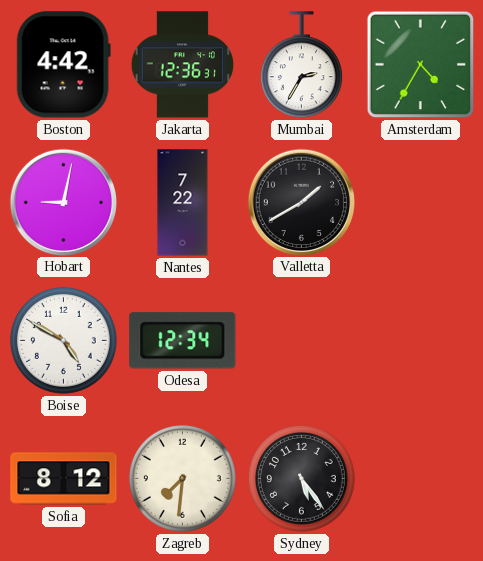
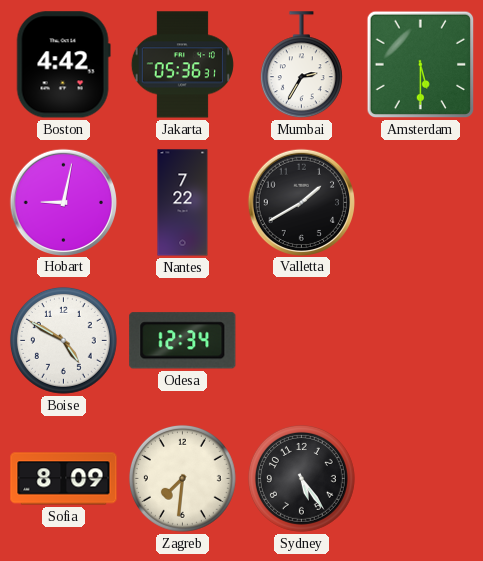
Jakarta: 12:36 -> 05:36 (182, 65)
Amsterdam: 4:35 -> 5:30 (421, 65)
Sofia: 8:12 -> 8:09 (64, 479)
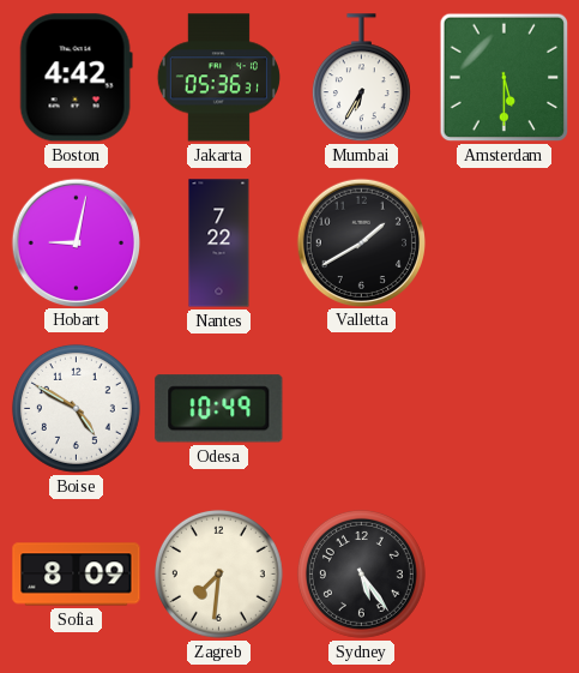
Mumbai: 2:35 -> 6:35 (361, 78)
Odesa: 12:34 -> 10:49 (219, 409)
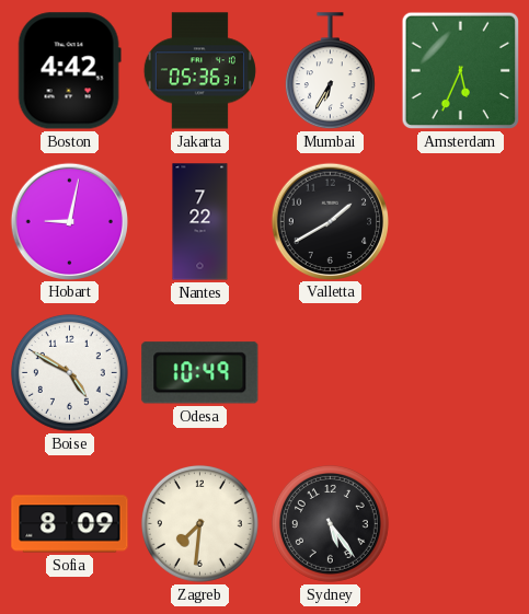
Amsterdam: 5:30 -> 5:34 (461, 71)
